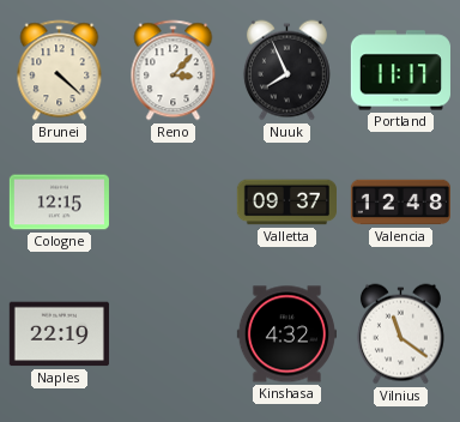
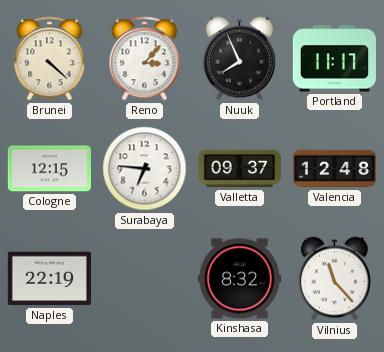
Surabaya: none -> 6:46 (145, 169)
Kinshasa: 4:32 -> 8:32 (239, 279)
Vilnius: 11:21 -> 11:23 (334, 279)
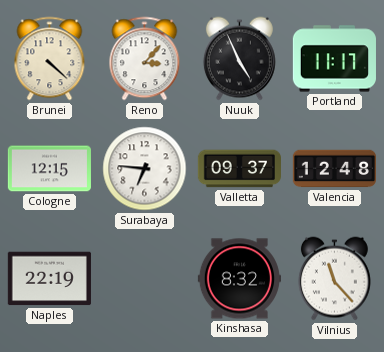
Nuuk: 7:56 -> 4:56 (239, 59)
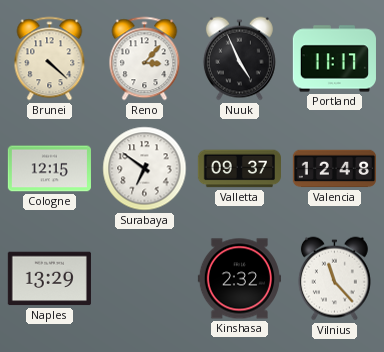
Surabaya: 6:46 -> 6:51 (145, 169)
Naples: 22:19 -> 13:29 (49, 279)
Kinshasa: 8:32 -> 2:32 (239, 279)
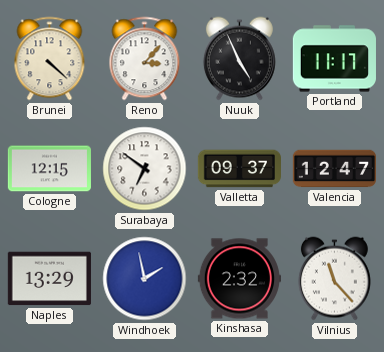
Valencia: 12:48 -> 12:47 (334, 169)
Windhoek: none -> 1:58 (145, 279)
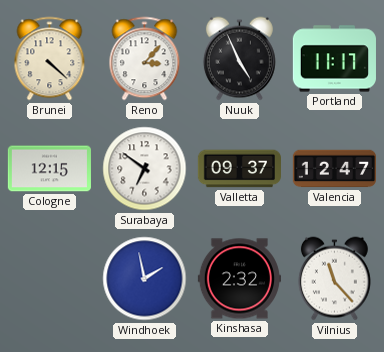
Naples: 13:29 -> none (49, 279)
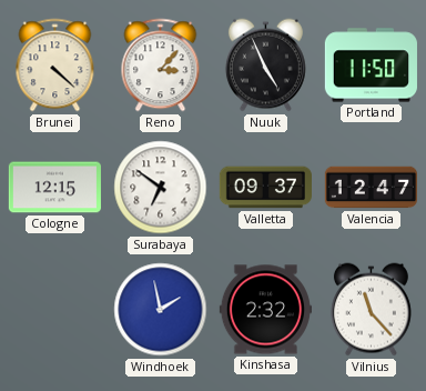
Portland: 11:17 -> 11:50 (371, 66)
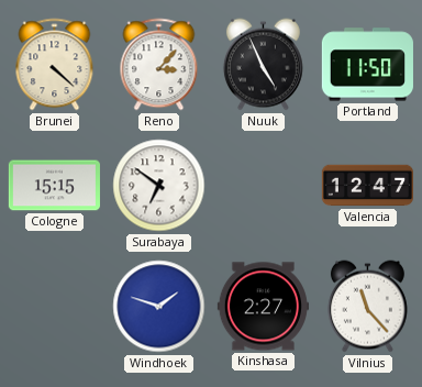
Cologne: 12:15 -> 15:15 (54, 186)
Valletta: 09:37 -> none (265, 188)
Windhoek: 1:58 -> 1:48 (159, 307)
Kinshasa: 2:32 -> 2:27 (263, 307)
